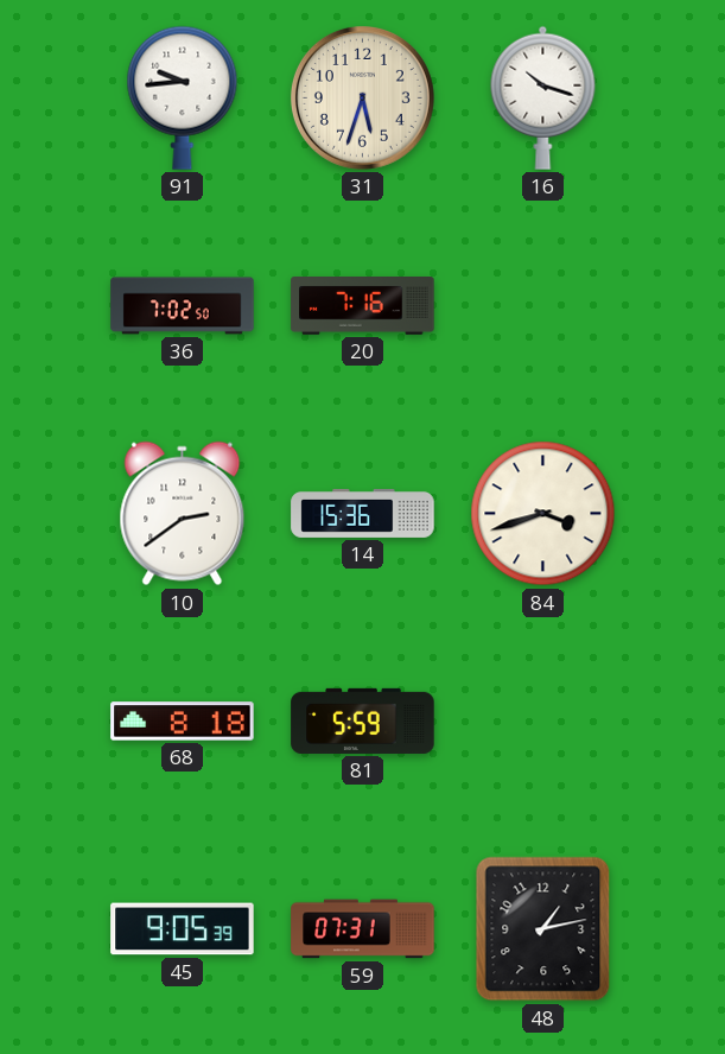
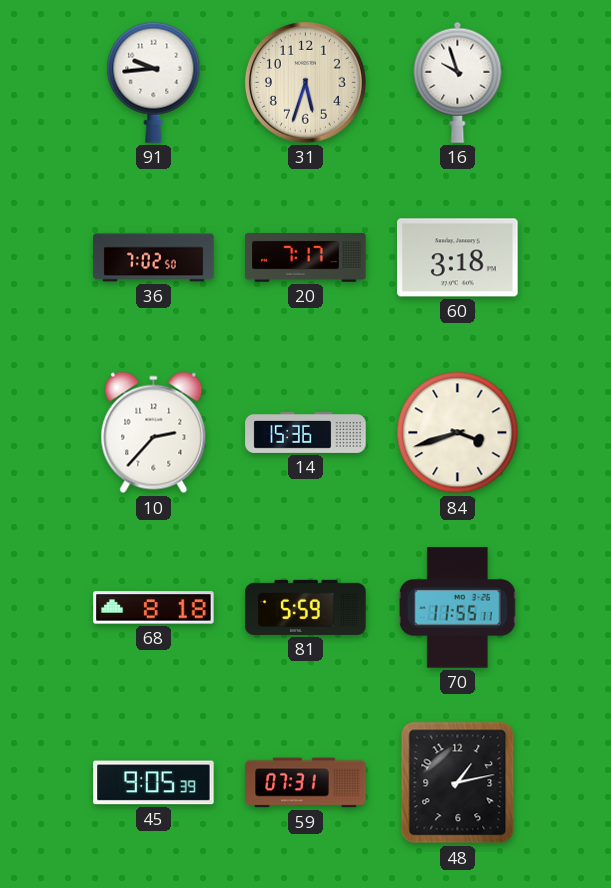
16: 10:18 -> 9:57 (458, 82)
20: 7:16 -> 7:17 (306, 258)
60: none -> 3:18 (458, 258)
10: 2:39 -> 2:37 (154, 433)
70: none -> 11:55 (457, 608)
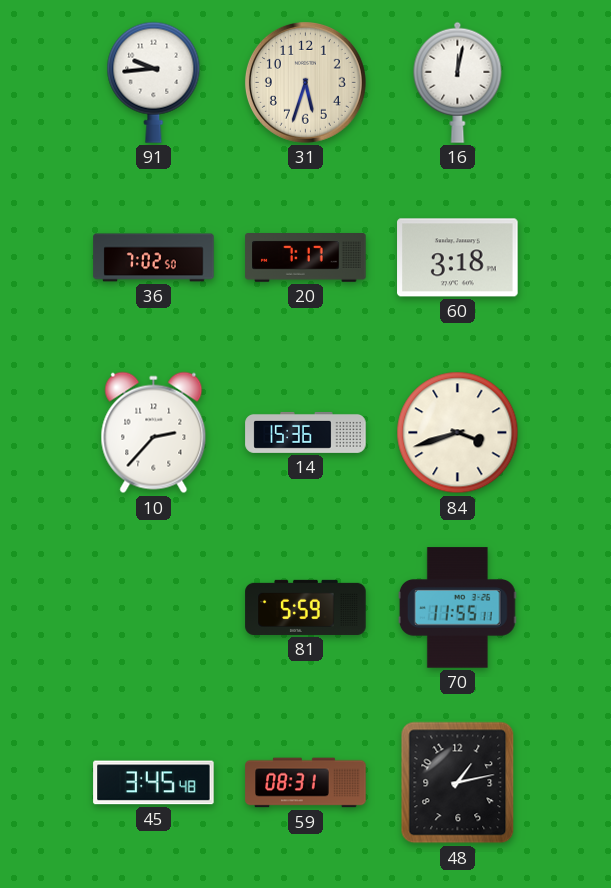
16: 9:57 -> 12:02 (458, 82)
68: 8:18 -> none (154, 608)
45: 9:05 -> 3:45 (154, 783)
59: 07:31 -> 08:31 (306, 783)
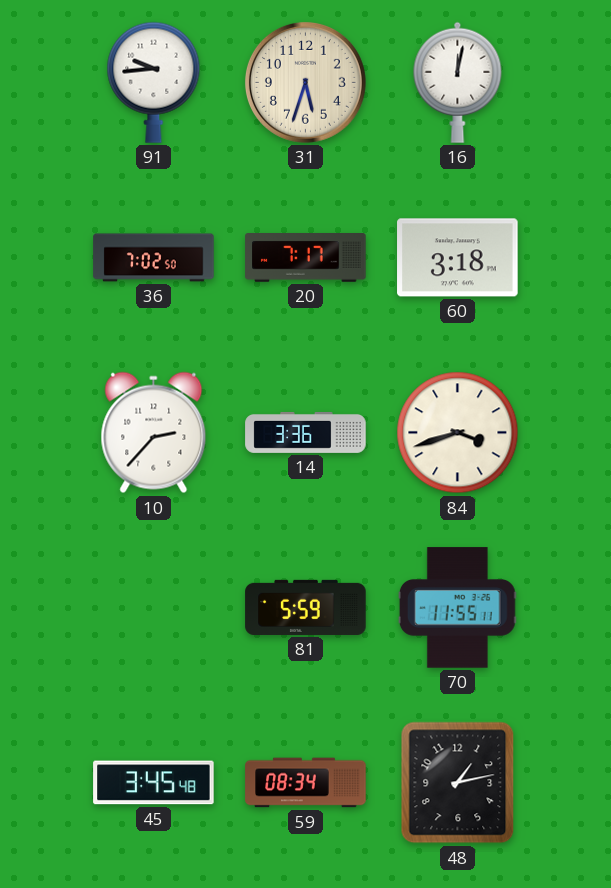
14: 15:36 -> 3:36 (306, 432)
59: 08:31 -> 08:34 (306, 783)
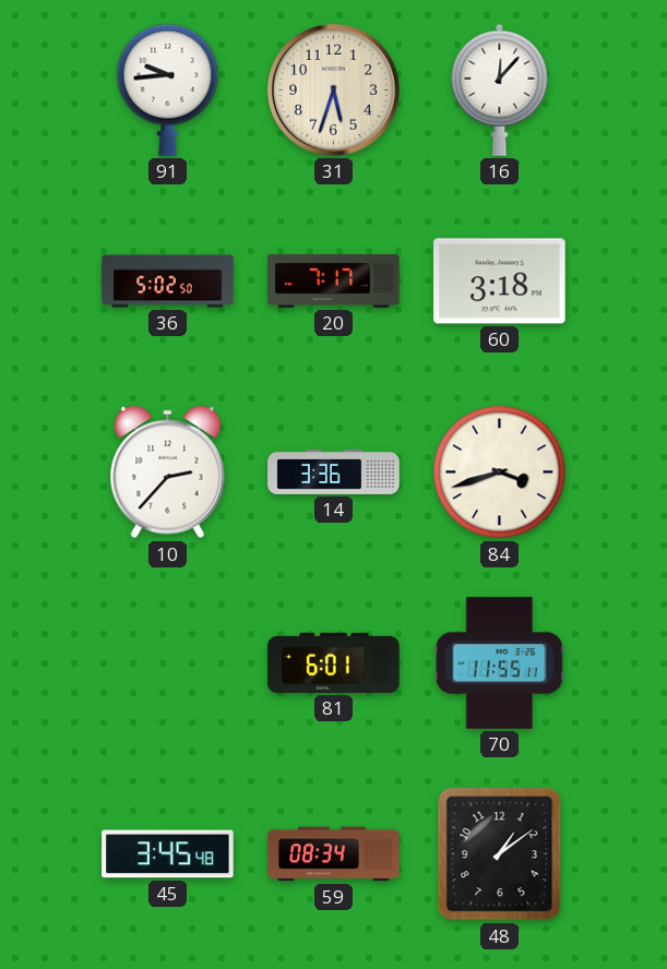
16: 12:02 -> 12:07 (500, 89)
36: 7:02 -> 5:02 (168, 282)
81: 5:59 -> 6:01 (334, 662)
48: 1:13 -> 1:09 (500, 854)
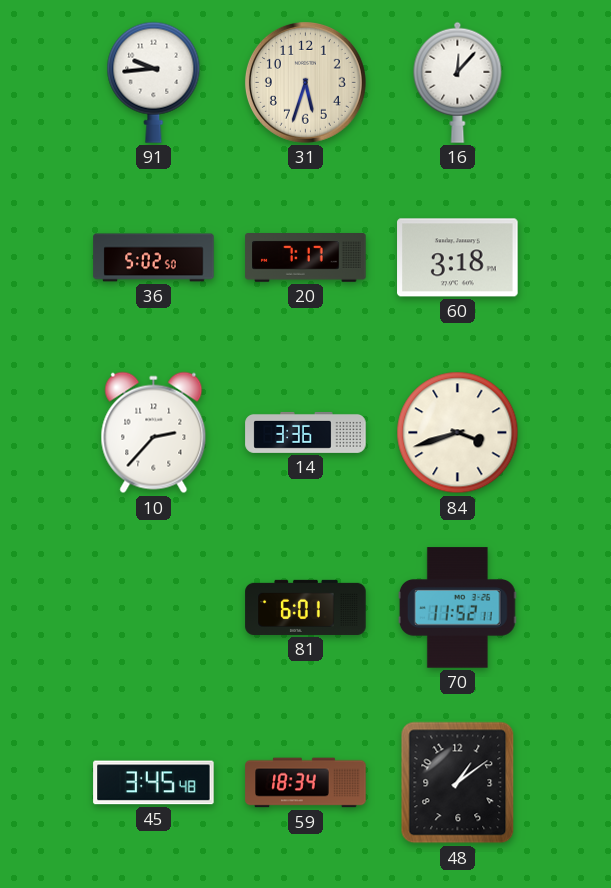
70: 11:55 -> 11:52 (457, 608)
59: 08:34 -> 18:34 (306, 783)
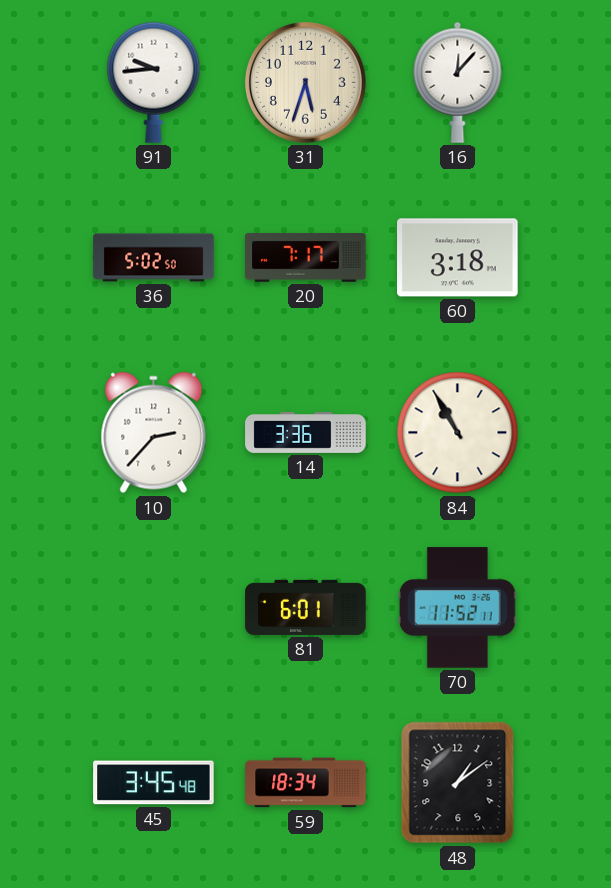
84: 3:42 -> 10:55 (458, 433)
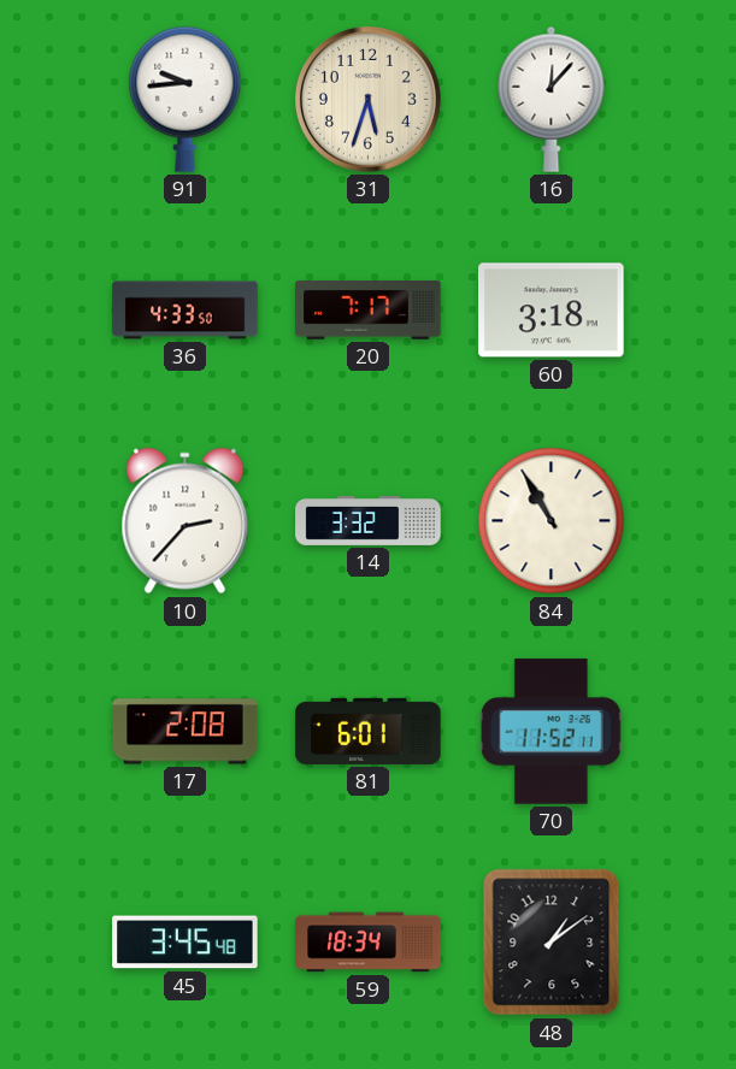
36: 5:02 -> 4:33 (186, 311)
14: 3:36 -> 3:32 (369, 520)
17: none -> 2:08 (186, 732)
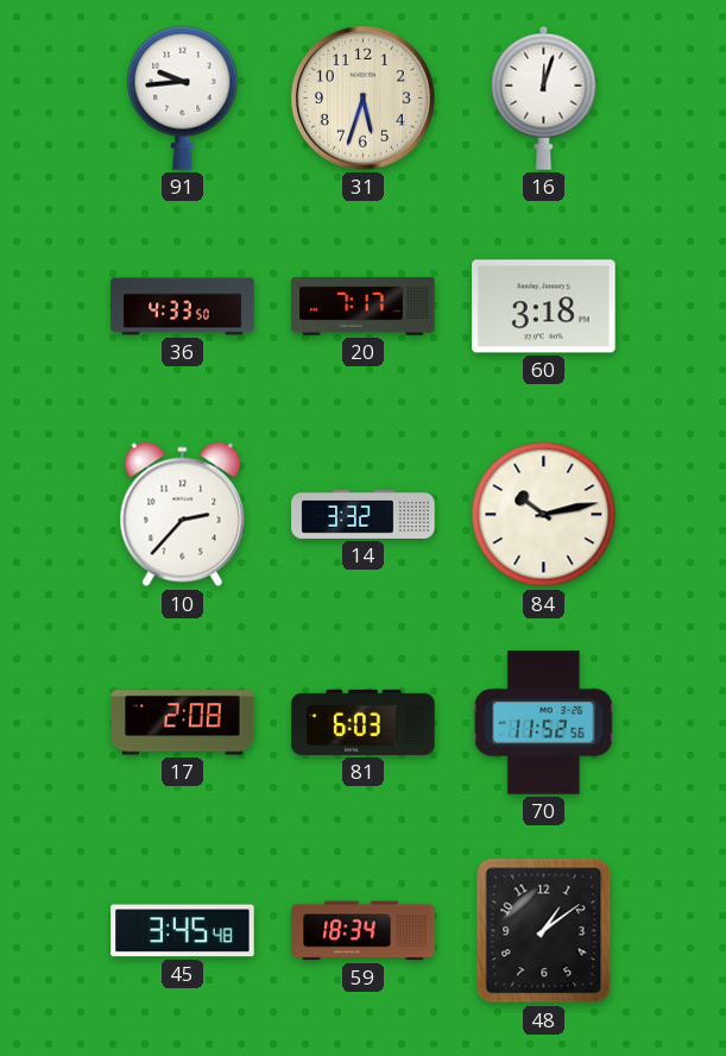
16: 12:07 -> 12:03 (544, 98)
84: 10:55 -> 10:13 (544, 515)
81: 6:01 -> 6:03 (364, 722)
70: 11:52:11 -> 11:52:56 (543, 723)
